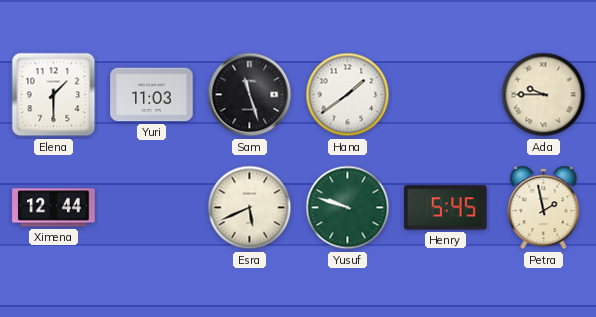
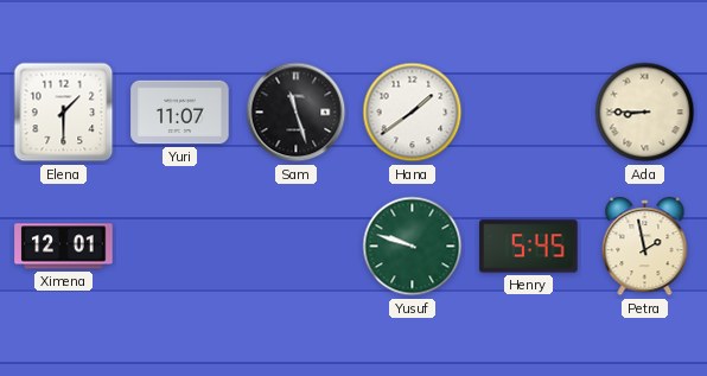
Yuri: 11:03 -> 11:07 (180, 113)
Ada: 9:45 -> 8:45 (645, 113)
Ximena: 12:44 -> 12:01 (64, 247)
Esra: 5:41 -> none (250, 208)
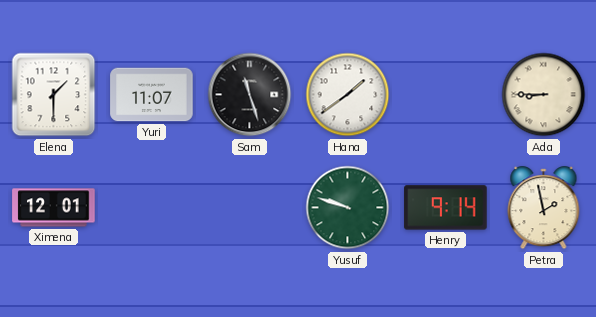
Henry: 5:45 -> 9:14 (446, 208)
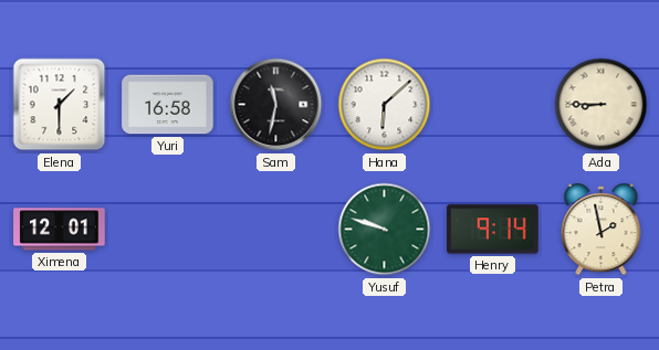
Yuri: 11:07 -> 16:58 (168, 105)
Sam: 11:27 -> 11:32 (276, 105)
Hana: 1:39 -> 6:08 (385, 105)
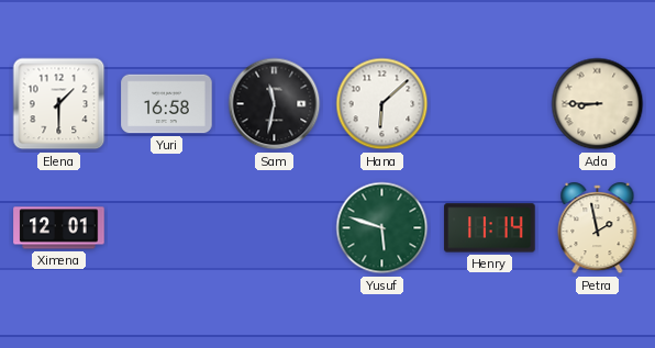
Yusuf: 9:48 -> 5:48 (382, 228)
Henry: 9:14 -> 11:14 (490, 228)
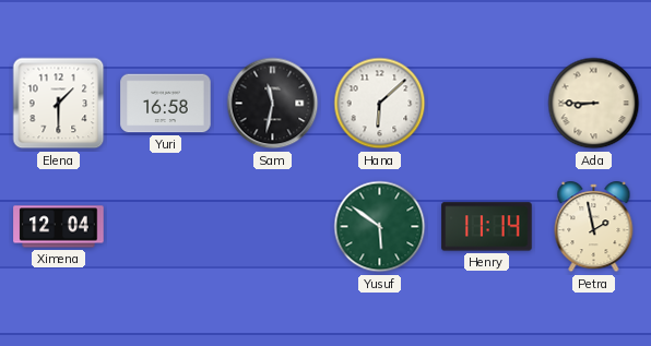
Ximena: 12:01 -> 12:04 (59, 227)
Yusuf: 5:48 -> 5:51 (380, 227)
